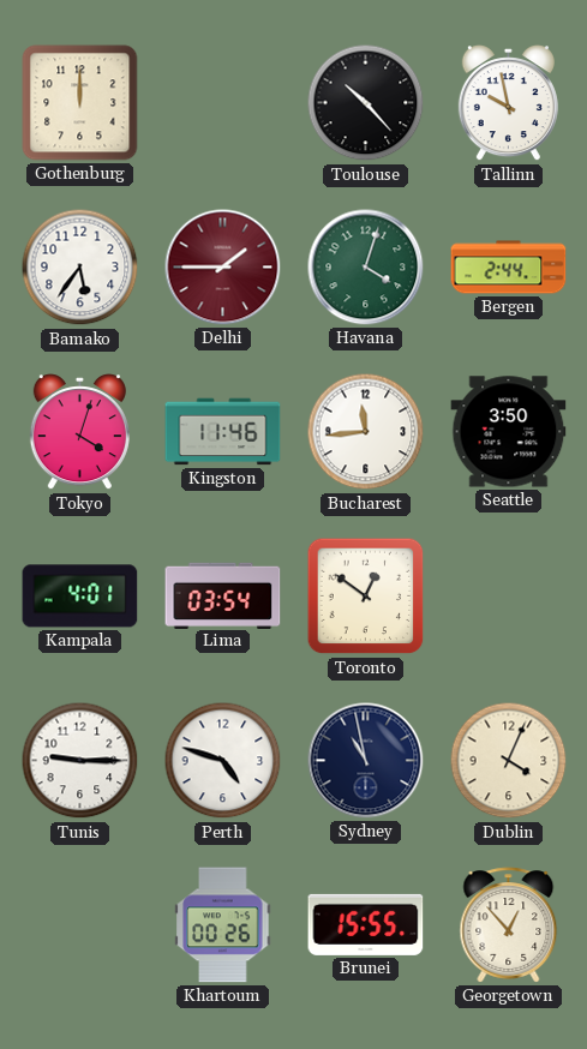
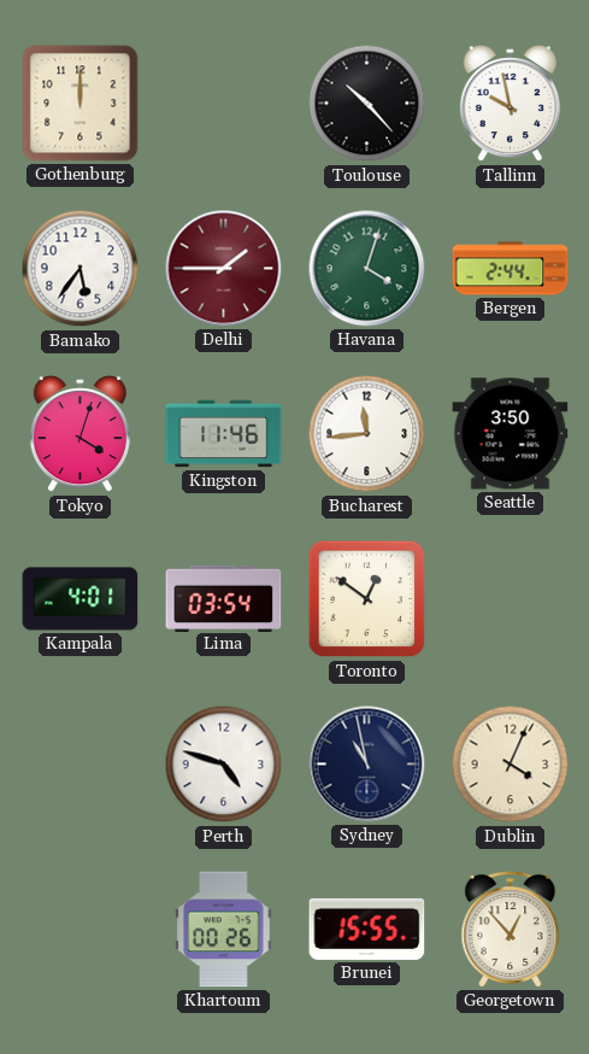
Tunis: 9:15 -> none (80, 761)
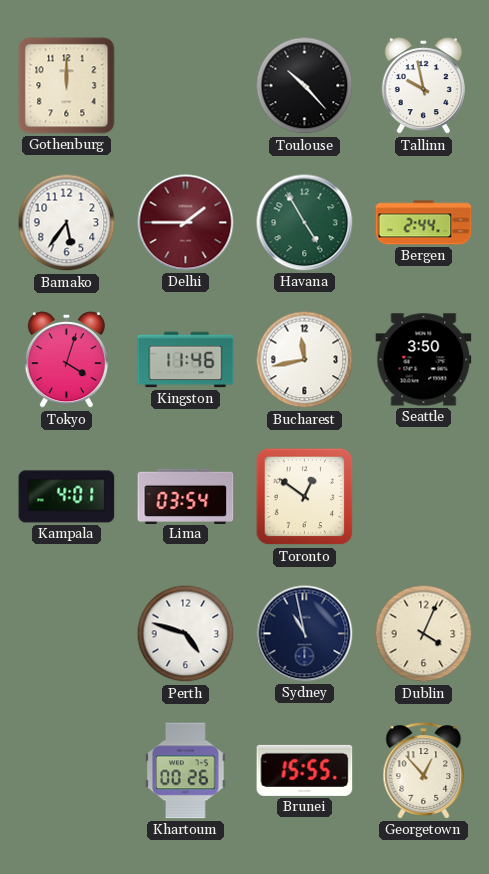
Havana: 4:03 -> 4:55 (305, 223)
Bucharest: 11:44 -> 11:43 (305, 360)
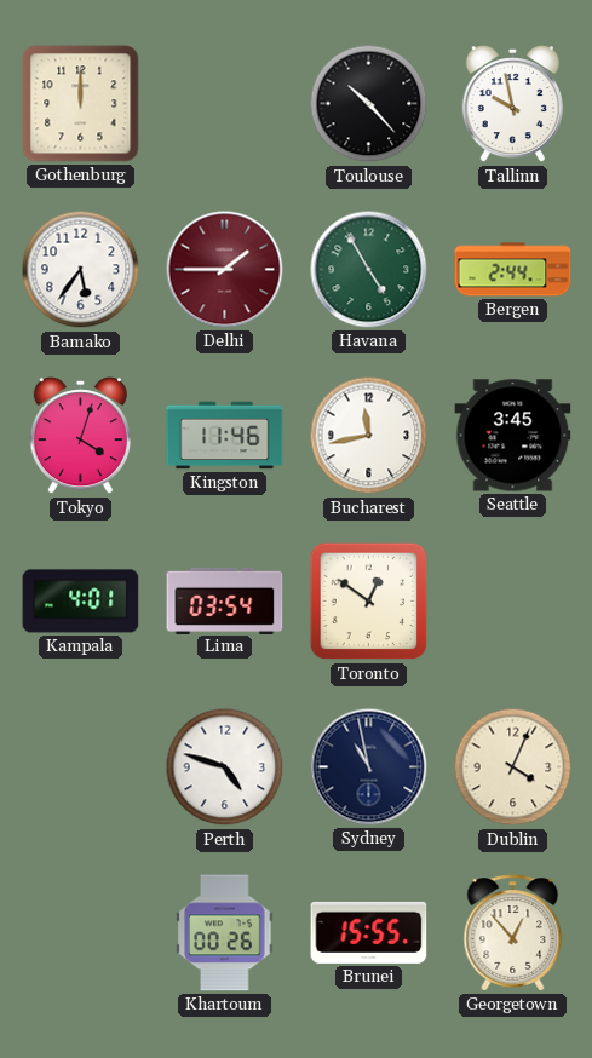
Seattle: 3:50 -> 3:45 (513, 436)
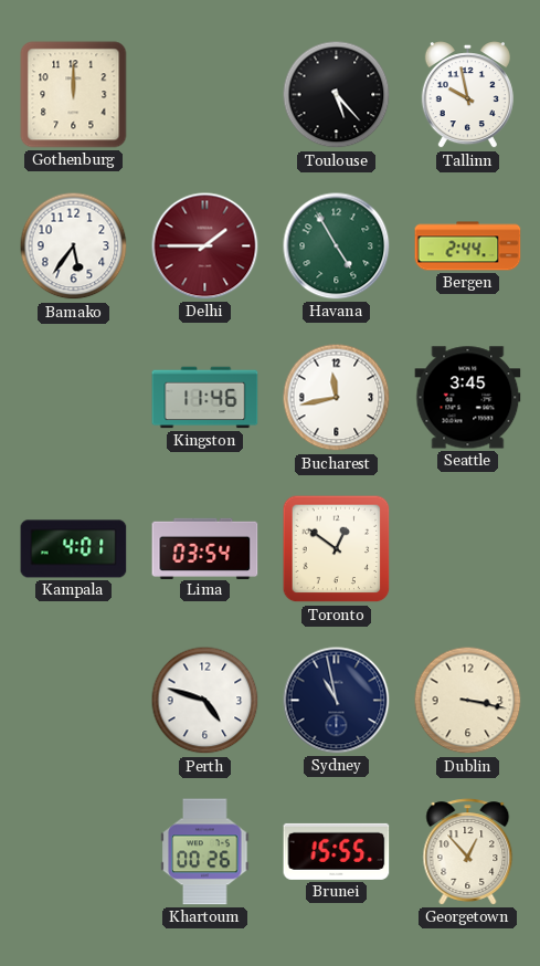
Toulouse: 10:23 -> 5:23 (337, 95)
Tokyo: 4:03 -> none (80, 436)
Dublin: 4:04 -> 3:17 (468, 701)
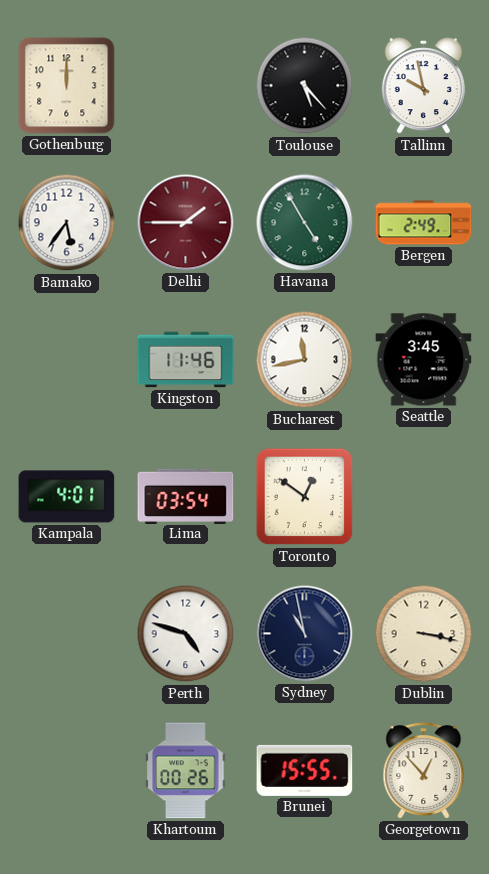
Bergen: 2:44 -> 2:49 (424, 223)
